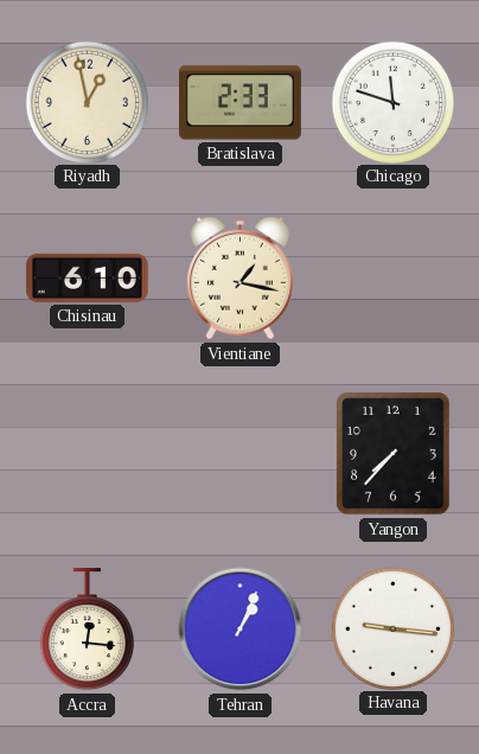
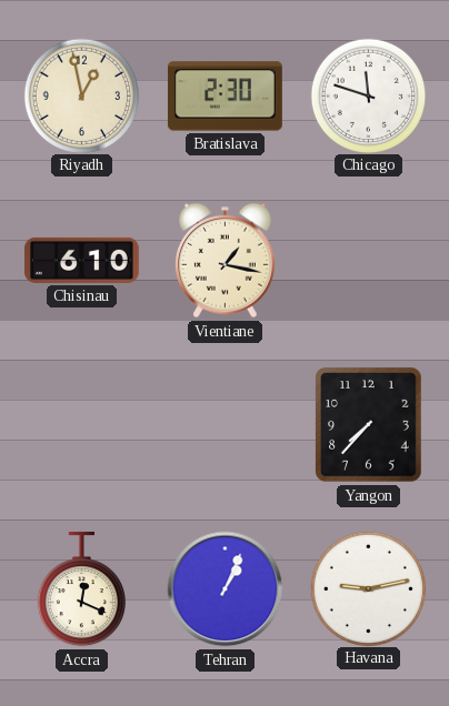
Bratislava: 2:33 -> 2:30 (225, 97)
Accra: 12:16 -> 12:19 (81, 589)
Havana: 9:16 -> 9:13 (368, 588)
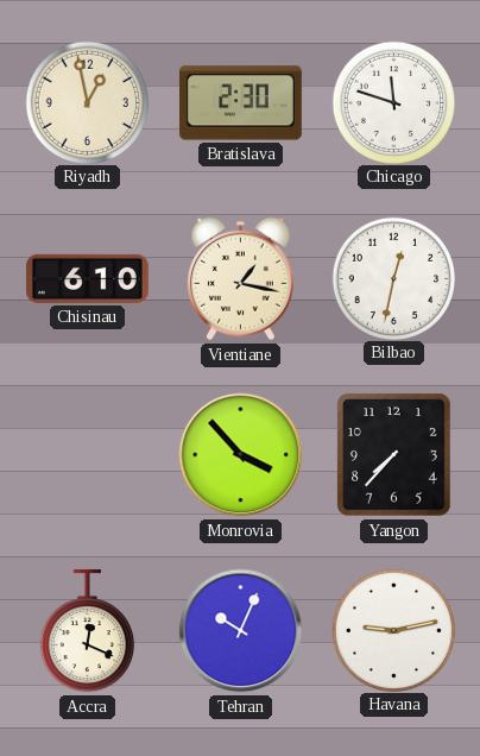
Bilbao: none -> 12:32 (393, 278)
Monrovia: none -> 3:53 (241, 455)
Tehran: 1:04 -> 10:04 (241, 631)
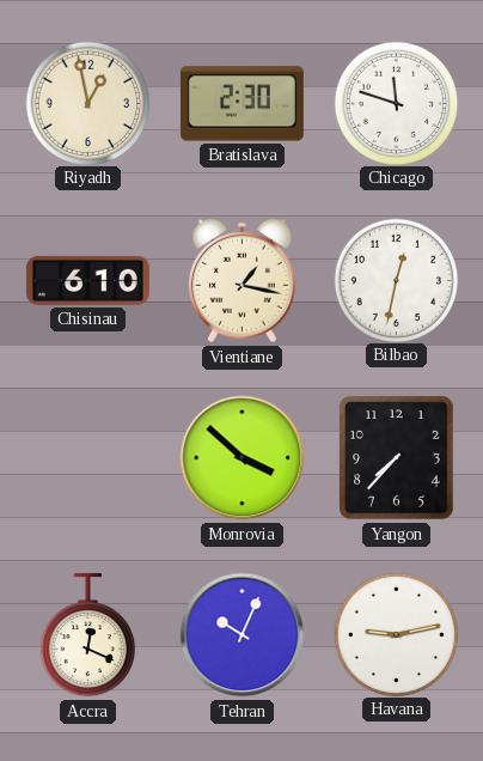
Monrovia: 3:53 -> 3:52 (243, 458)
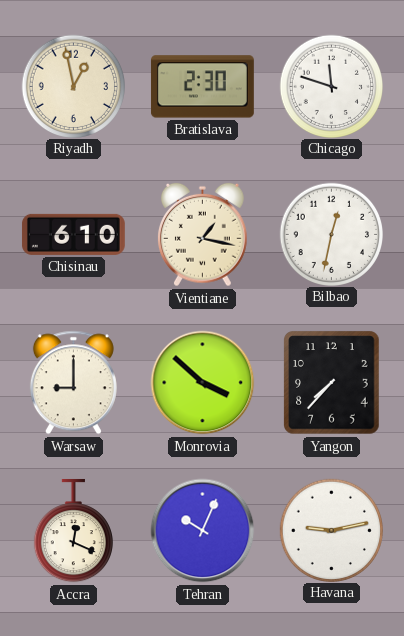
Warsaw: none -> 9:00 (73, 383)
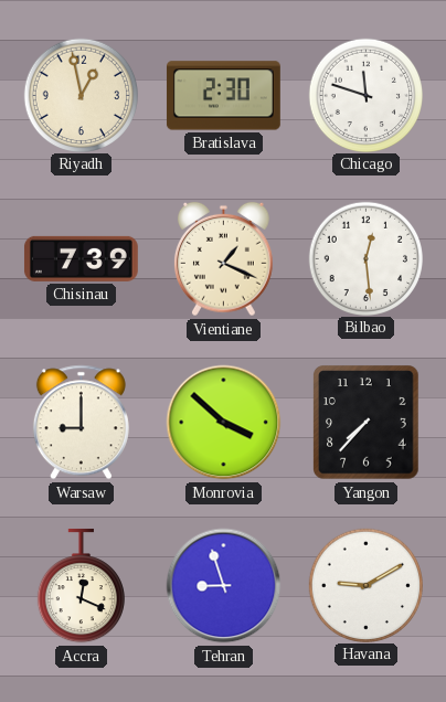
Chisinau: 6:10 -> 7:39 (81, 258)
Vientiane: 1:17 -> 1:19 (224, 259)
Bilbao: 12:32 -> 12:29 (365, 258)
Tehran: 10:04 -> 8:57 (224, 586)
Havana: 9:13 -> 9:10 (365, 585)
